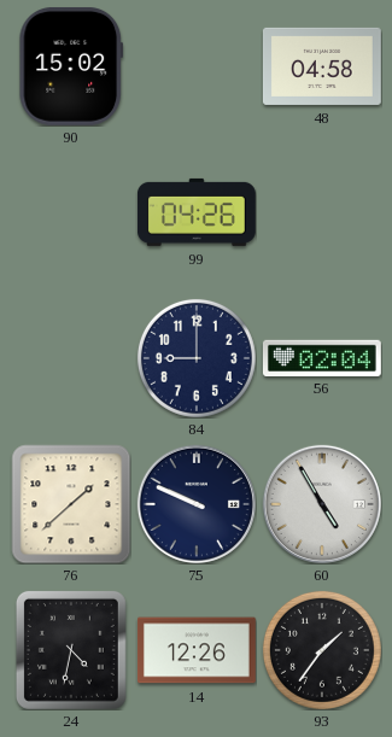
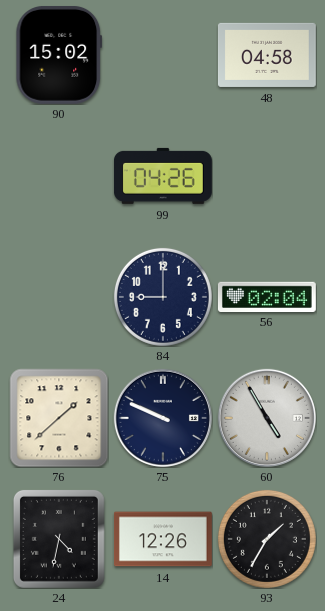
93: 1:36 -> 1:35 (267, 539)
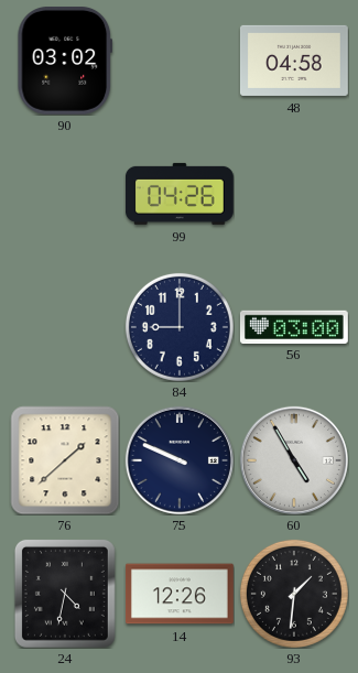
90: 15:02 -> 03:02 (65, 61)
56: 02:04 -> 03:00 (294, 326)
93: 1:35 -> 1:31 (294, 594)
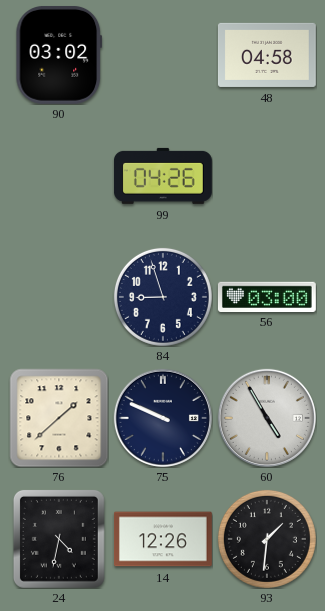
84: 9:00 -> 8:57 (163, 297)
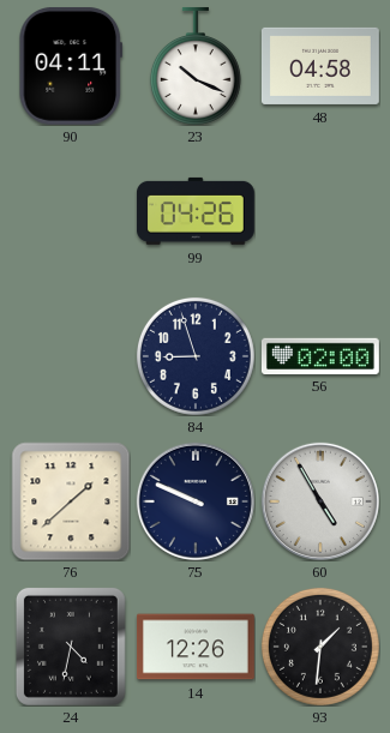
90: 03:02 -> 04:11 (71, 66)
23: none -> 10:19 (196, 66)
56: 03:00 -> 02:00 (320, 355)
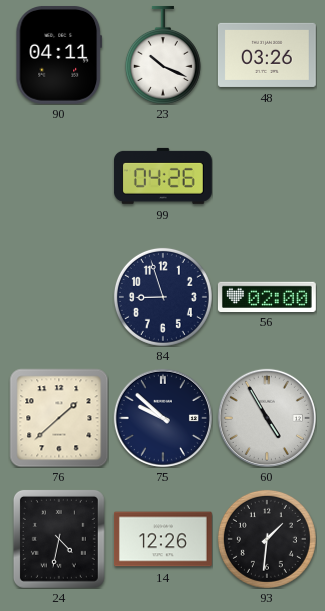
48: 04:58 -> 03:26 (267, 55)
75: 9:49 -> 9:52 (163, 418)
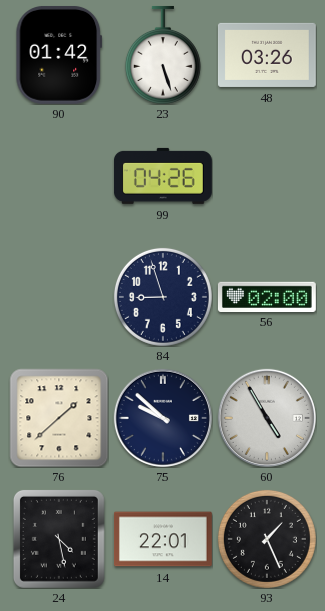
90: 04:11 -> 01:42 (59, 55)
23: 10:19 -> 5:27 (163, 55)
24: 4:32 -> 4:28 (59, 539)
14: 12:26 -> 22:01 (163, 539)
93: 1:31 -> 1:26 (267, 539)
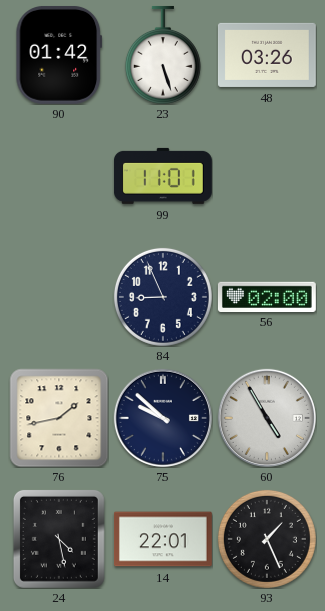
99: 04:26 -> 11:01 (163, 176)
84: 8:57 -> 8:56 (163, 297)
76: 1:38 -> 1:43 (59, 418)
